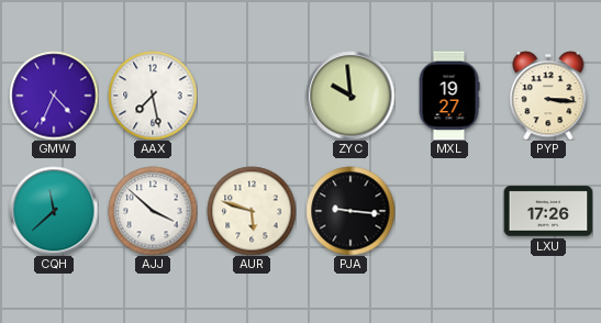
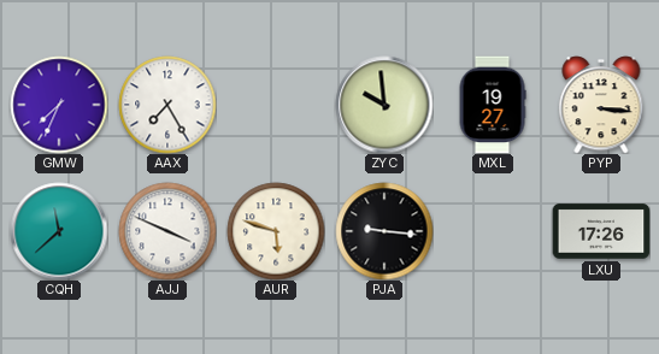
GMW: 4:34 -> 7:34 (59, 105)
AAX: 7:28 -> 7:25 (167, 105)
AJJ: 3:52 -> 3:49 (167, 231)
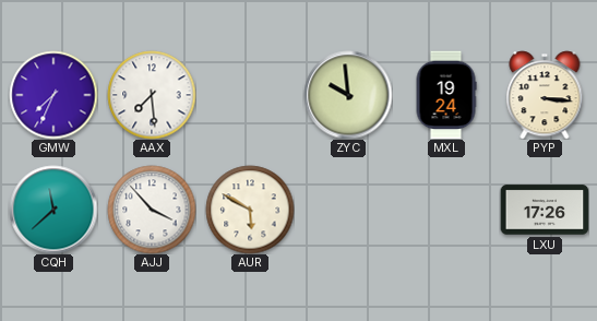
AAX: 7:25 -> 7:29 (152, 95)
MXL: 19:27 -> 19:24 (446, 95)
AJJ: 3:49 -> 3:53 (152, 210)
AUR: 5:48 -> 5:50 (250, 210)
PJA: 9:16 -> none (384, 231)
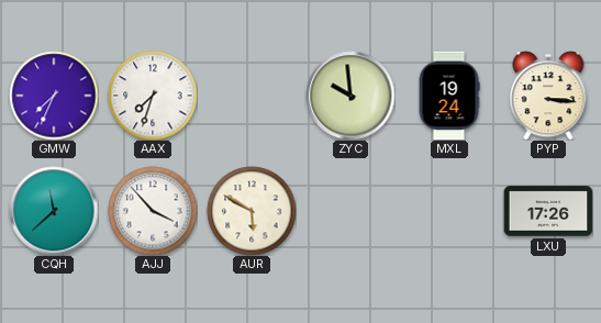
AAX: 7:29 -> 7:33 (153, 96)
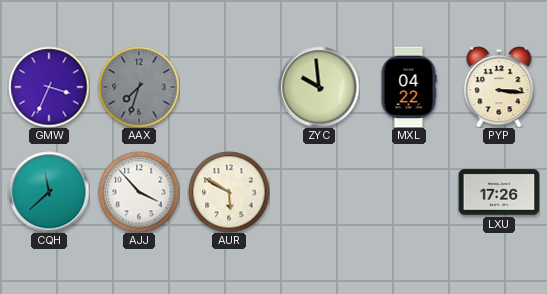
GMW: 7:34 -> 3:34 (49, 87)
AAX dial: white -> grey (139, 87)
MXL: 19:24 -> 04:22 (409, 87)
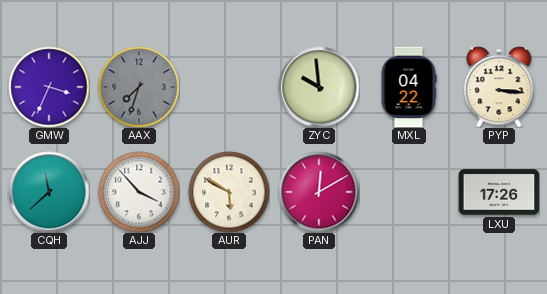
PAN: none -> 12:10 (319, 192)
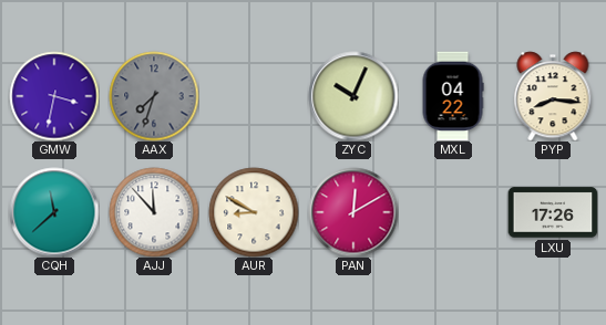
GMW: 3:34 -> 3:32 (54, 96)
ZYC: 9:59 -> 10:04 (353, 96)
PYP: 3:16 -> 8:16 (553, 96)
AJJ: 3:53 -> 11:53 (154, 212)
AUR: 5:50 -> 8:50 (254, 212)
